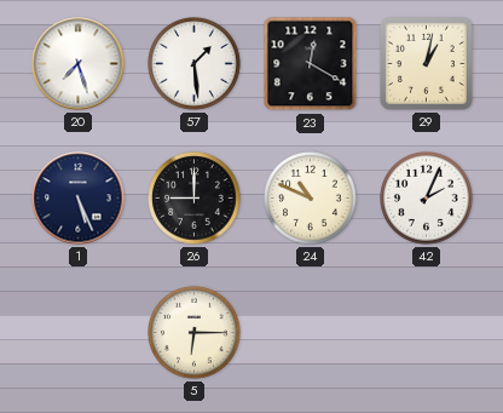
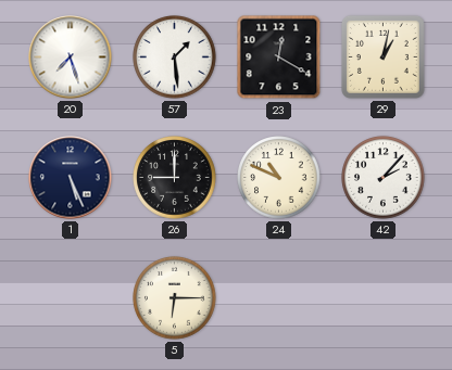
42: 2:04 -> 2:07 (384, 178)
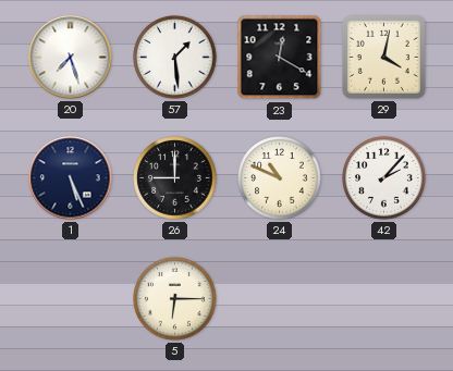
29: 1:02 -> 4:02 (383, 57)
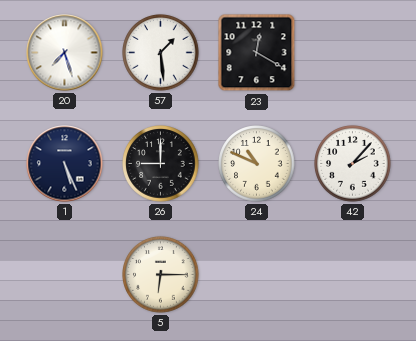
29: 4:02 -> none (383, 57)
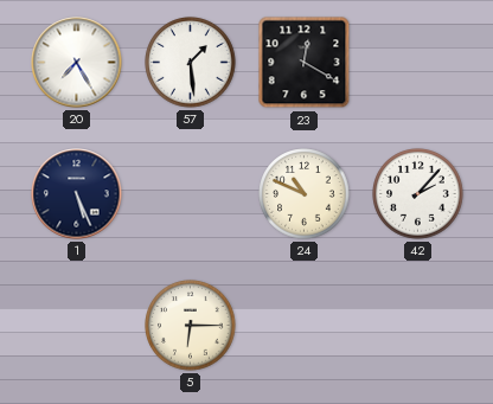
20: 7:27 -> 7:25 (77, 63)
26: 9:00 -> none (161, 164)
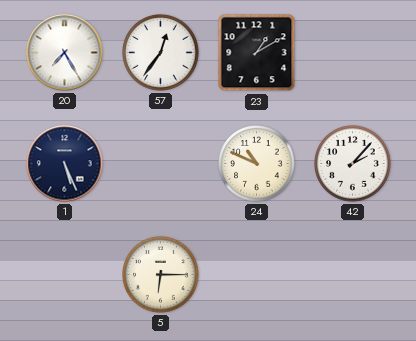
57: 1:29 -> 12:36 (161, 53)
23: 12:20 -> 1:10 (257, 53)
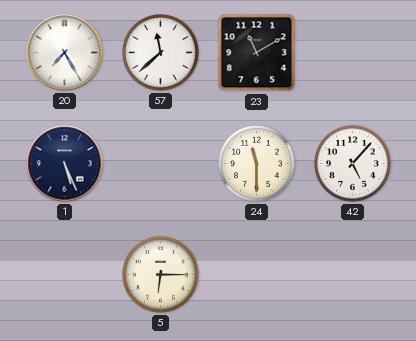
57: 12:36 -> 11:38 (161, 53)
23: 1:10 -> 11:10 (257, 53)
24: 10:49 -> 11:30 (257, 164)
42: 2:07 -> 5:07 (353, 164)
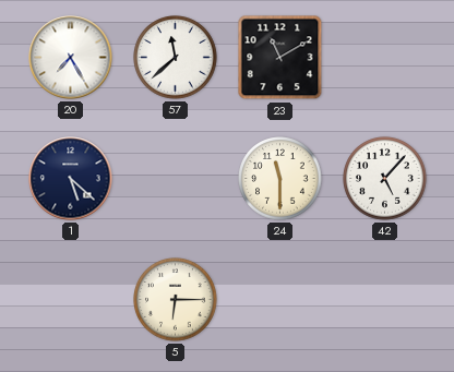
1: 5:26 -> 5:22 (71, 179)
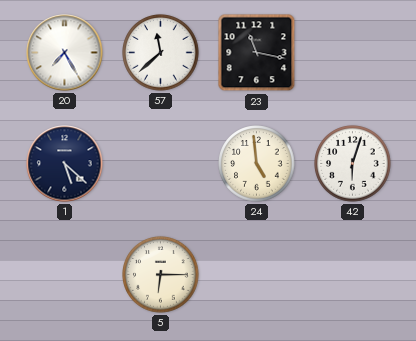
23: 11:10 -> 11:17 (257, 53)
24: 11:30 -> 4:59 (257, 164)
42: 5:07 -> 6:03 (353, 164)
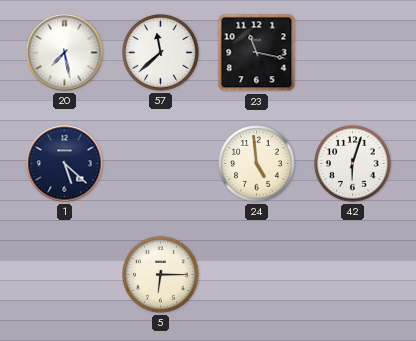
20: 7:25 -> 7:28 (65, 53)
